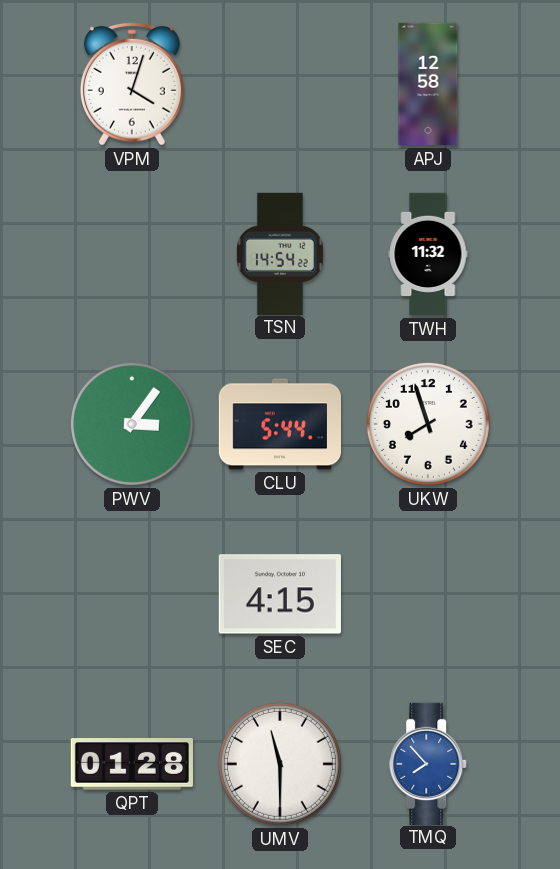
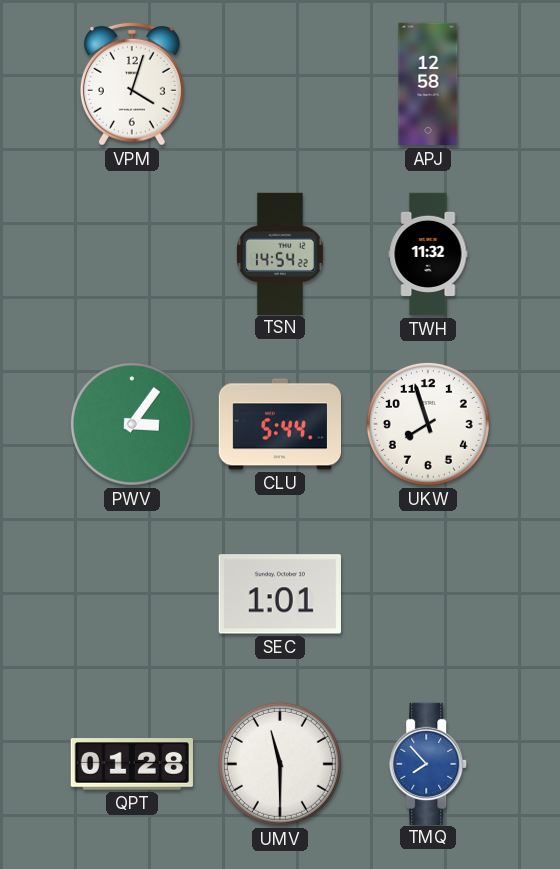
SEC: 4:15 -> 1:01 (280, 594)
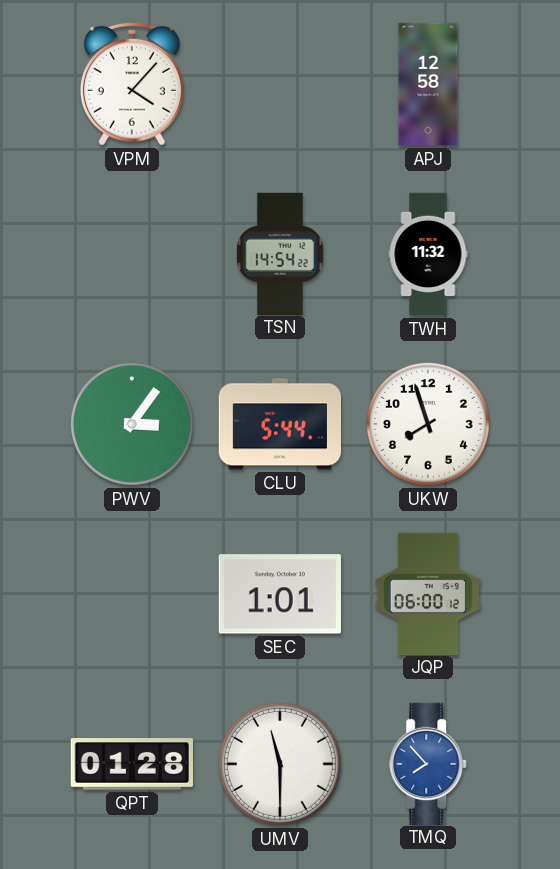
VPM: 4:03 -> 4:07 (132, 84)
JQP: none -> 06:00 (428, 593)
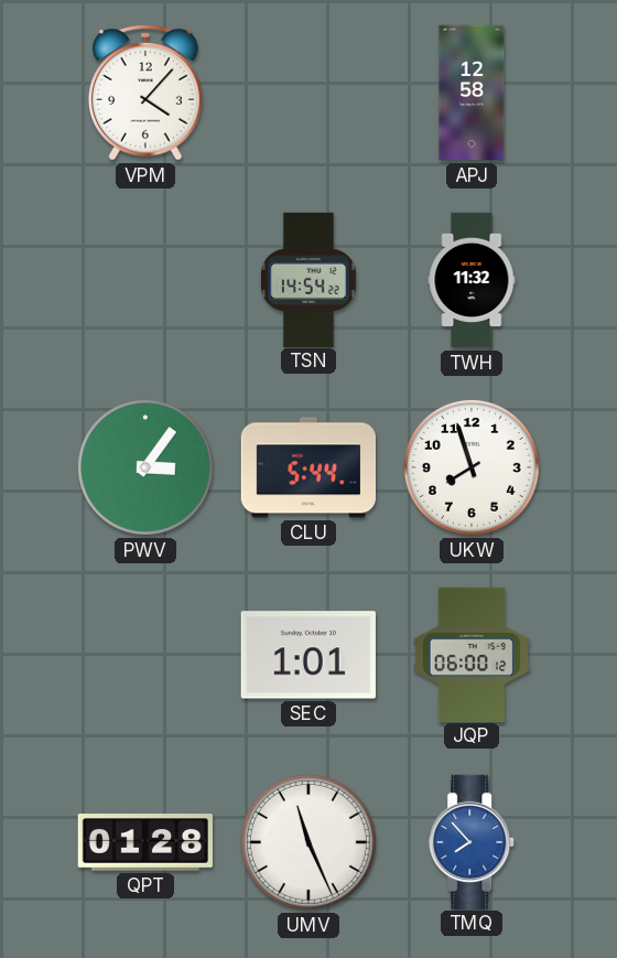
UMV: 11:30 -> 11:26 (308, 842)
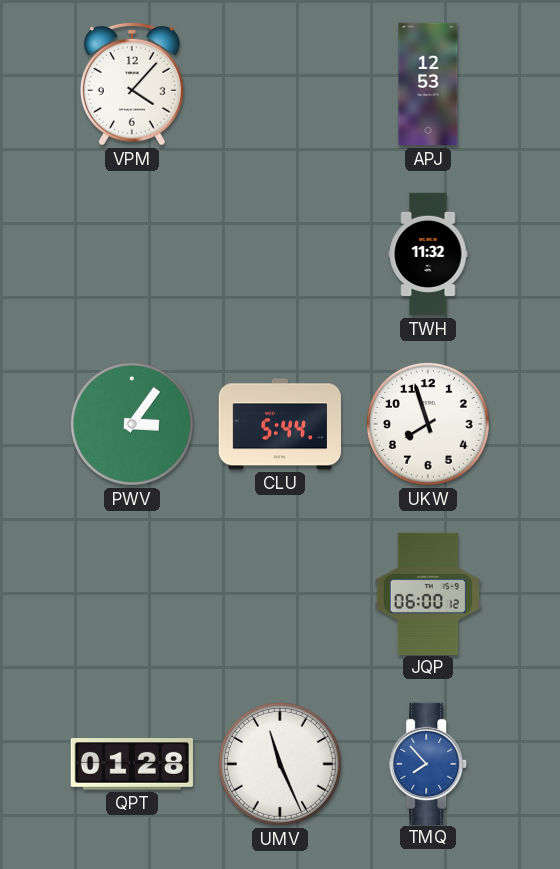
APJ: 12:58 -> 12:53 (428, 84)
TSN: 14:54 -> none (310, 279)
SEC: 1:01 -> none (308, 655)
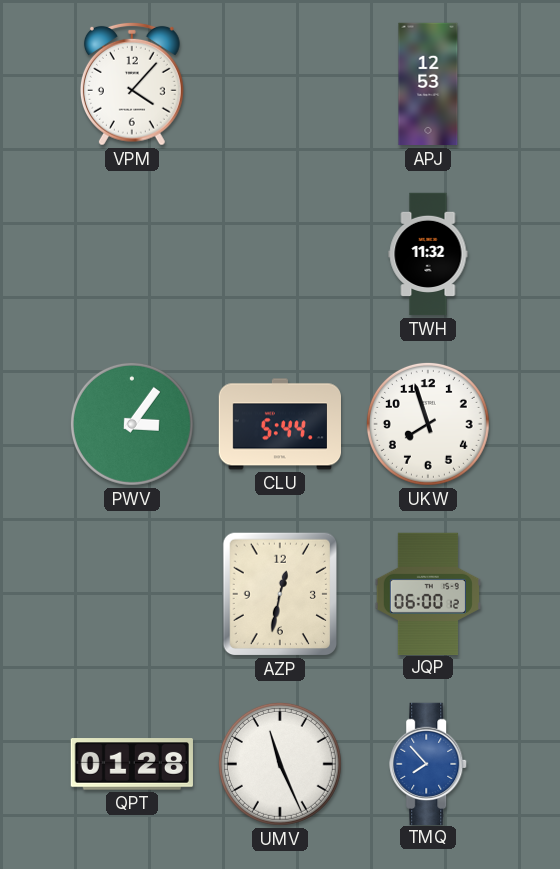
AZP: none -> 12:32 (280, 594)
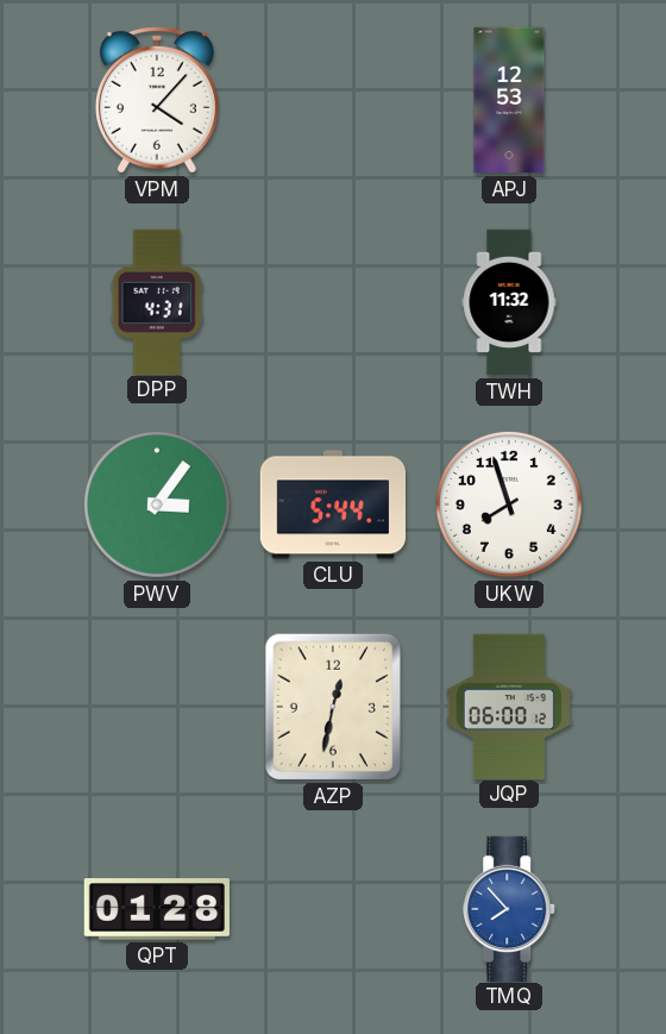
DPP: none -> 4:31 (156, 301)
UMV: 11:26 -> none (280, 764)
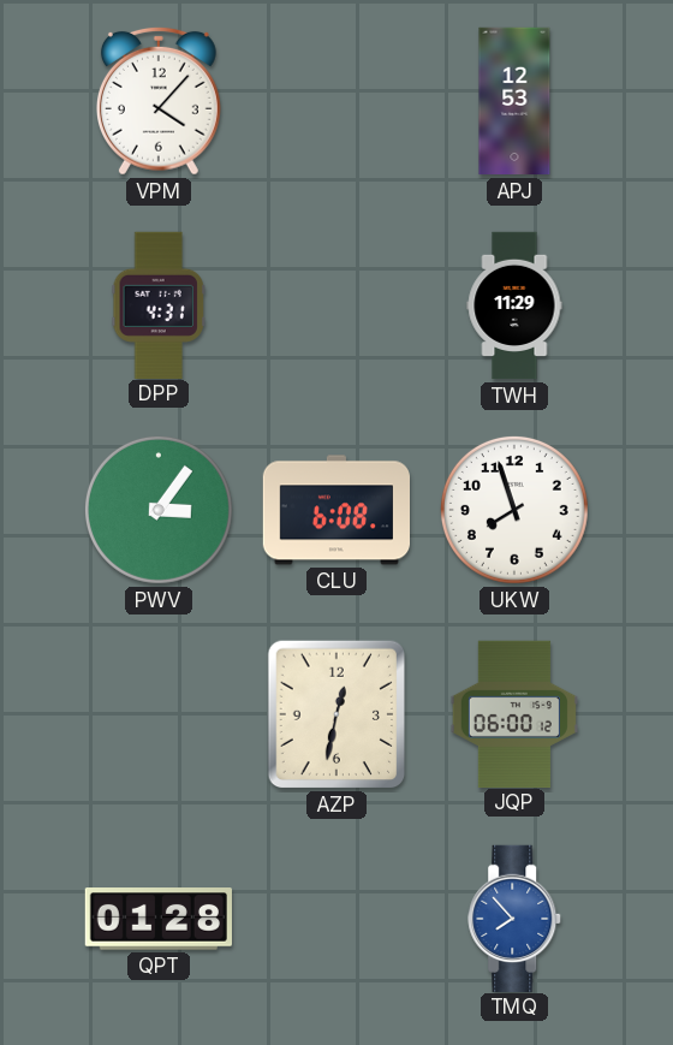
TWH: 11:32 -> 11:29 (514, 305)
CLU: 5:44 -> 6:08 (335, 510)
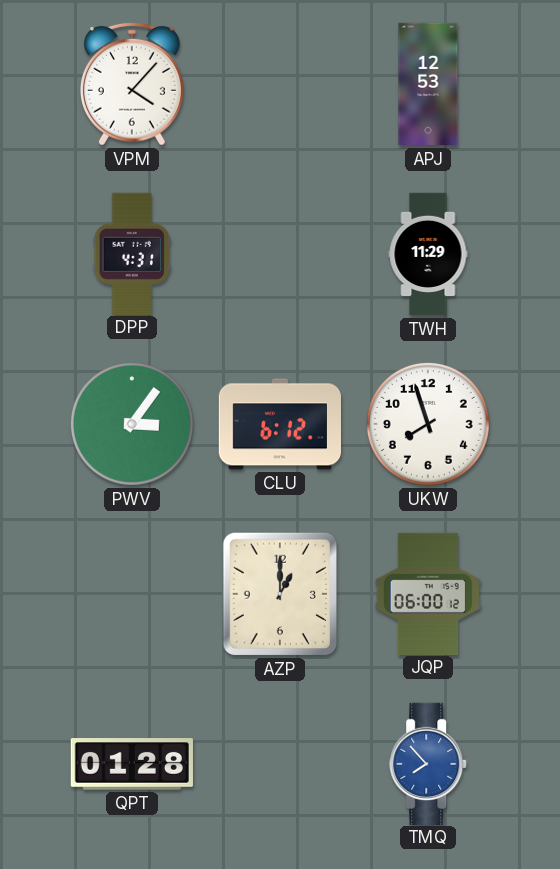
CLU: 6:08 -> 6:12 (279, 424)
AZP: 12:32 -> 1:00 (280, 594)
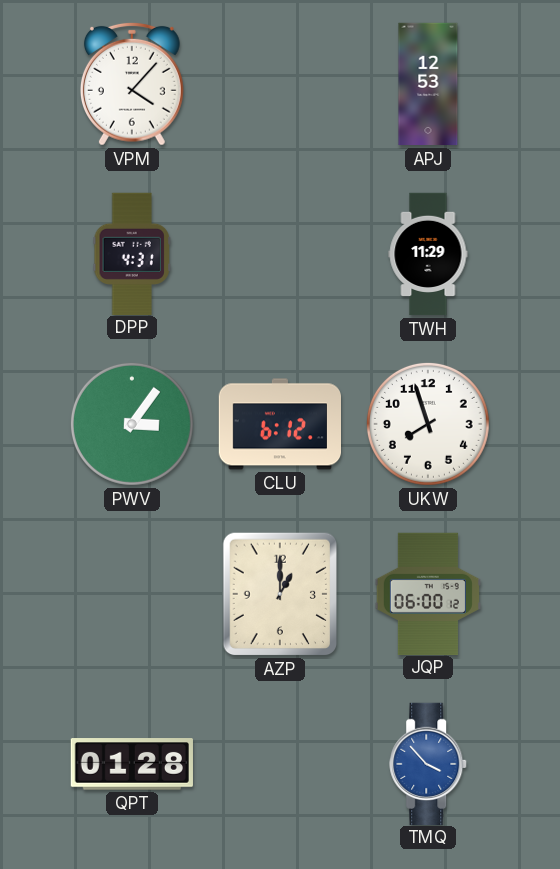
TMQ: 7:53 -> 3:53 (429, 763)
